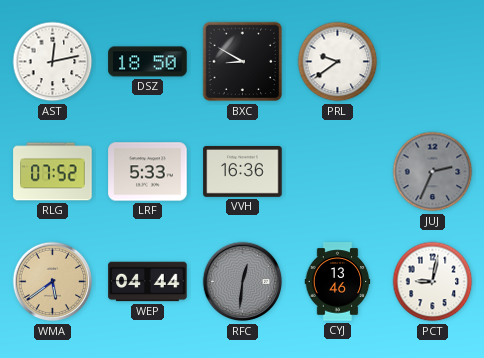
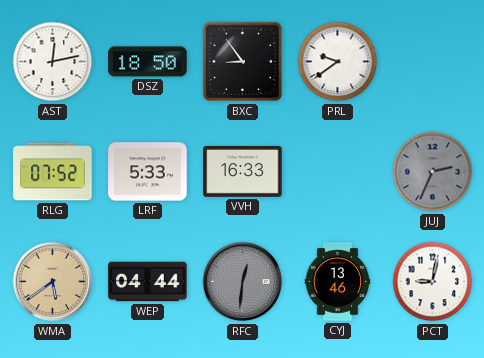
BXC: 8:50 -> 8:54 (243, 62)
VVH: 16:36 -> 16:33 (243, 171)
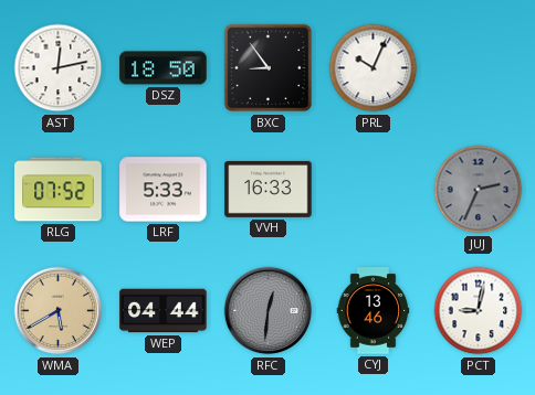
PRL: 9:39 -> 10:04 (374, 68)
WMA: 5:39 -> 5:40 (59, 311)
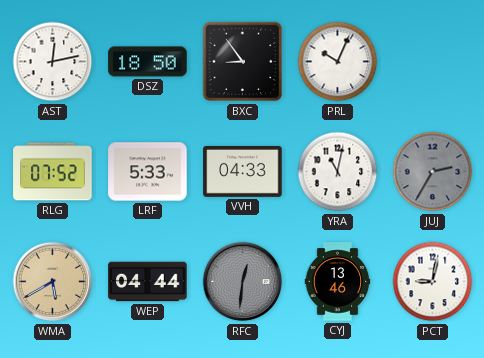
VVH: 16:33 -> 04:33 (243, 171)
YRA: none -> 11:02 (338, 172)
JUJ: 2:34 -> 2:35 (433, 172)
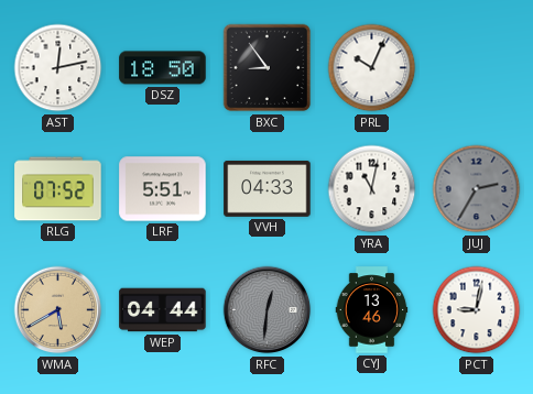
LRF: 5:33 -> 5:51 (163, 189)
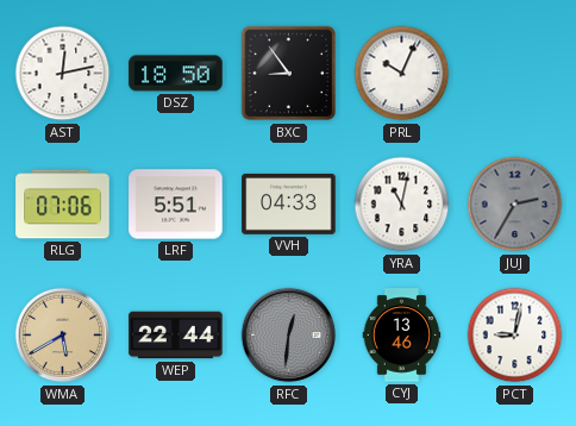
RLG: 07:52 -> 07:06 (63, 205)
WEP: 04:44 -> 22:44 (176, 336)
